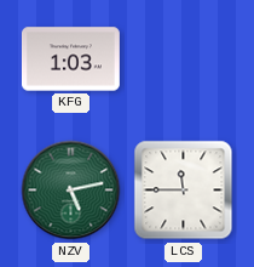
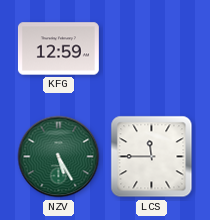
KFG: 1:03 -> 12:59 (58, 49)
NZV: 5:13 -> 5:25 (59, 157)
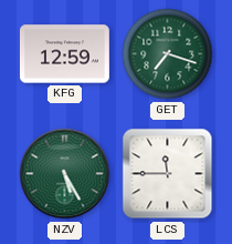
GET: none -> 7:18 (168, 54)
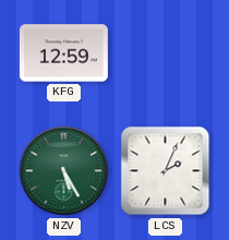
GET: 7:18 -> none (168, 54)
LCS: 11:45 -> 2:04 (166, 171)
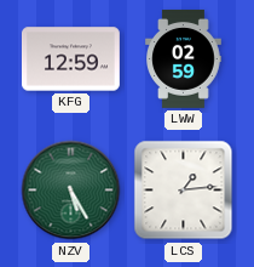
LWW: none -> 02:59 (184, 58)
LCS: 2:04 -> 1:14 (184, 191)
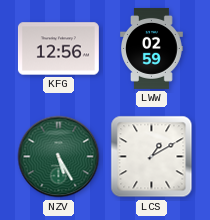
KFG: 12:59 -> 12:56 (58, 49)
LCS: 1:14 -> 1:10 (152, 157)
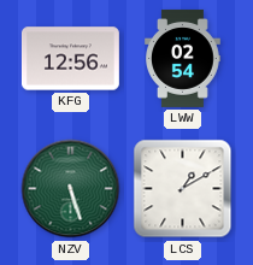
LWW: 02:59 -> 02:54 (183, 58)
NZV: 5:25 -> 5:27 (71, 189)
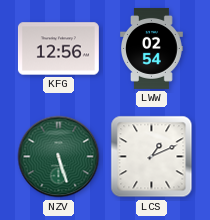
LCS: 1:10 -> 1:11 (152, 157)
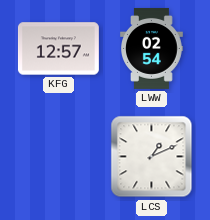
KFG: 12:56 -> 12:57 (58, 49)
NZV: 5:27 -> none (59, 157)
